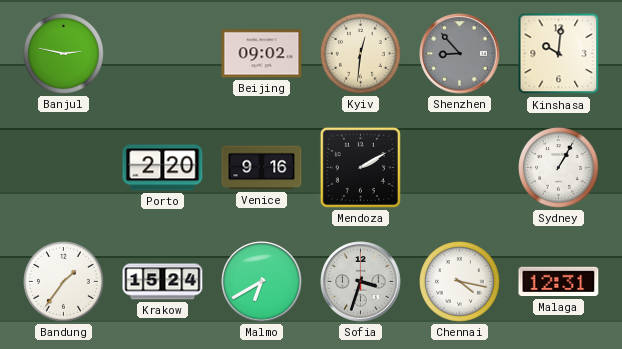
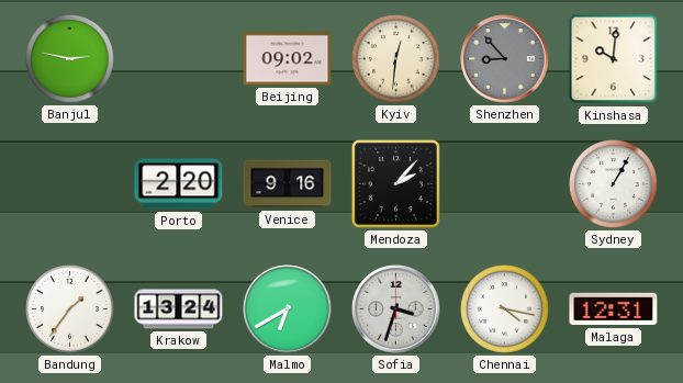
Mendoza: 2:10 -> 2:07 (395, 183)
Krakow: 15:24 -> 13:24 (179, 309)
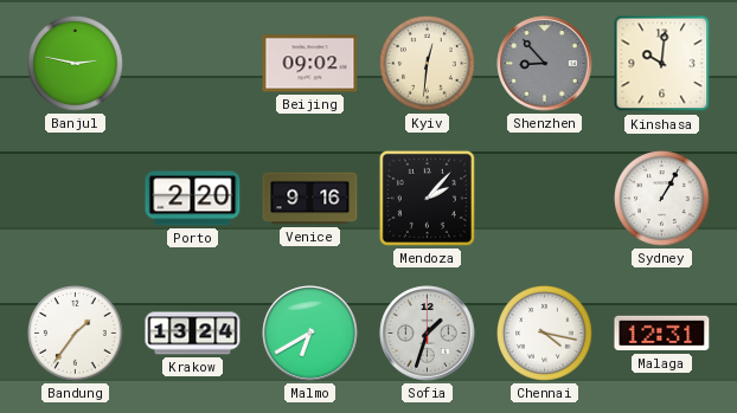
Sofia: 3:33 -> 1:33 (428, 334)
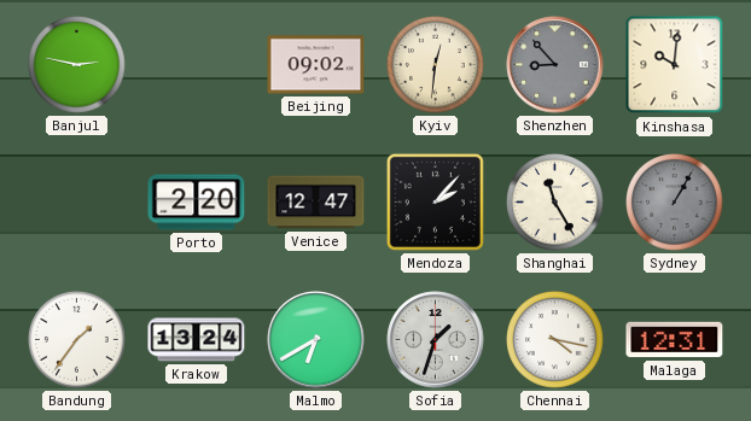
Venice: 9:16 -> 12:47 (316, 203)
Shanghai: none -> 11:25 (555, 203)
Sydney dial: white -> grey (675, 203)
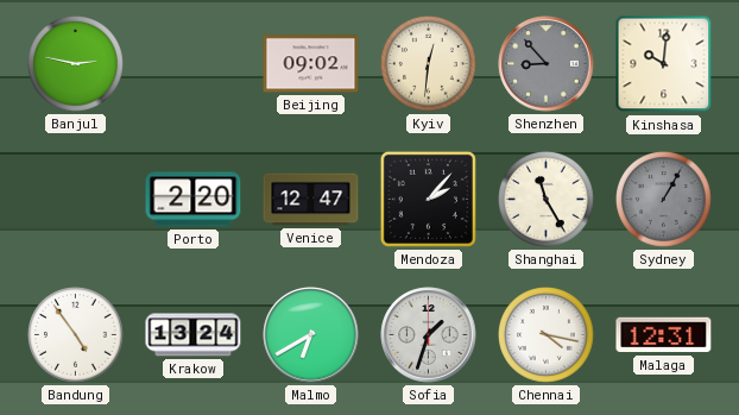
Bandung: 1:36 -> 4:54 (76, 335)
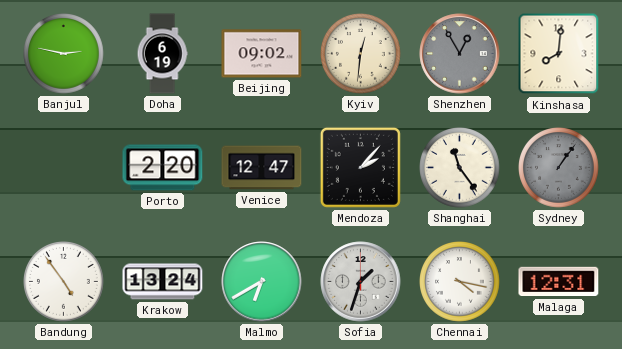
Doha: none -> 6:19 (162, 54)
Shenzhen: 8:53 -> 12:55 (460, 54)
Kinshasa: 10:01 -> 8:01 (559, 54)
Shanghai: 11:25 -> 11:24 (460, 168)
Sydney: 1:05 -> 1:06 (559, 168)
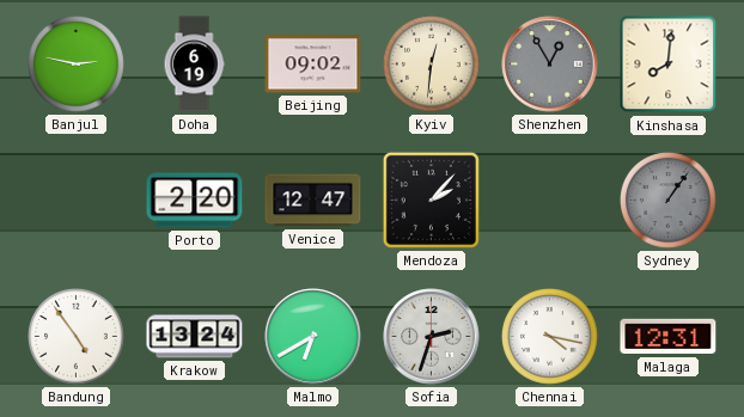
Shanghai: 11:24 -> none (460, 168)
Sofia: 1:33 -> 2:33 (432, 337)
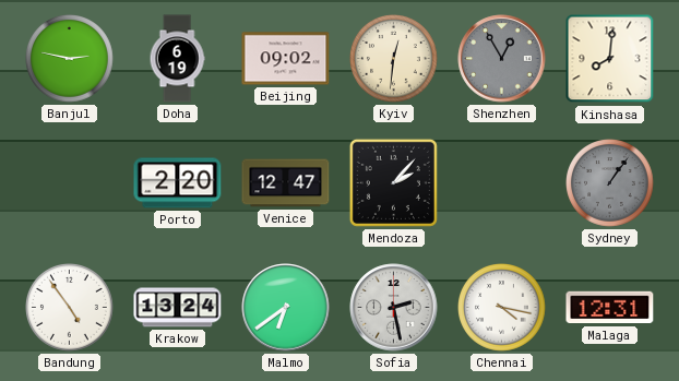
Malmo: 6:40 -> 6:39 (286, 308)
Sofia: 2:33 -> 2:28 (394, 308)
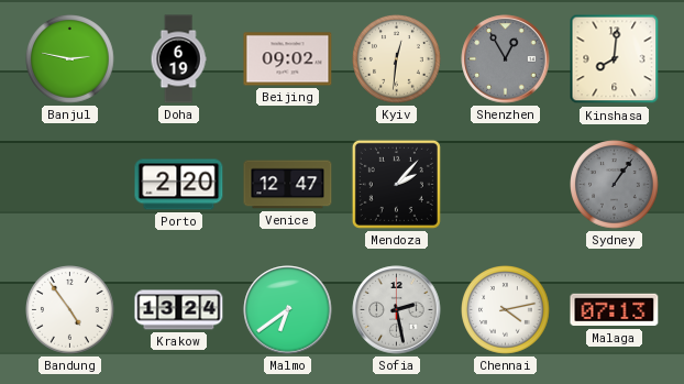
Chennai: 4:17 -> 4:13 (506, 310)
Malaga: 12:31 -> 07:13 (615, 310)
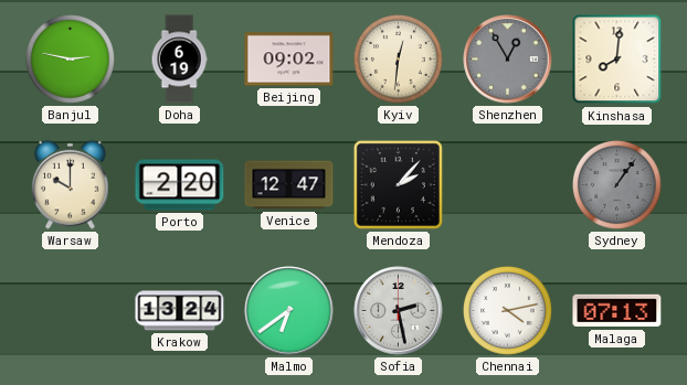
Warsaw: none -> 10:00 (71, 184)
Bandung: 4:54 -> none (70, 310)
